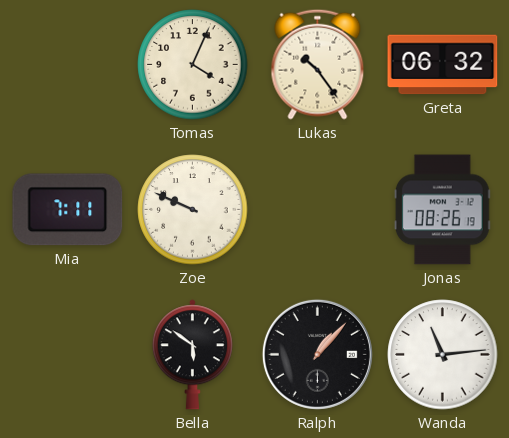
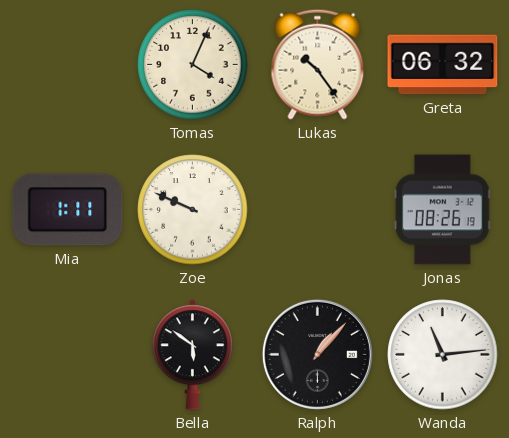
Mia: 7:11 -> 1:11 (68, 210)
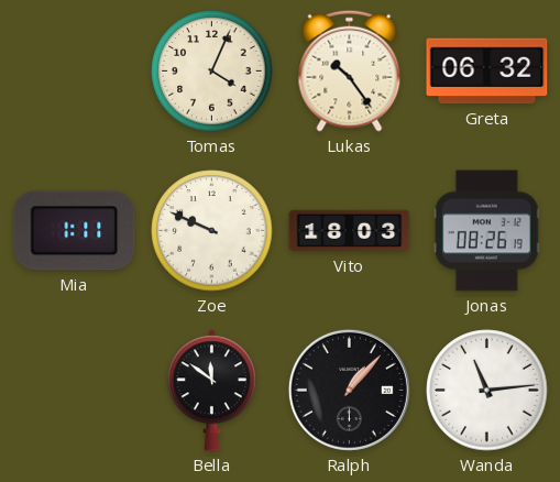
Vito: none -> 18:03 (350, 231)
Bella: 5:51 -> 11:51 (211, 391)
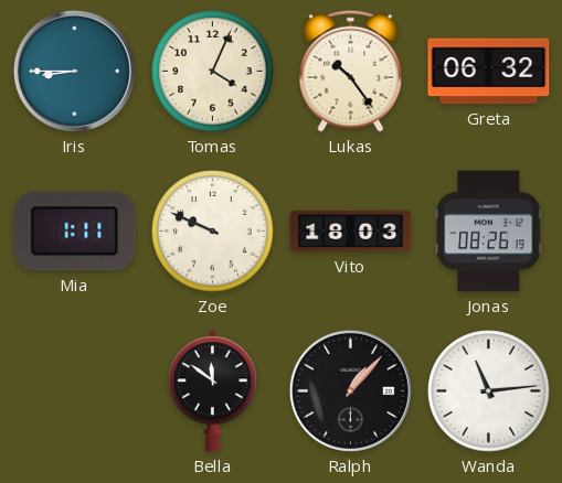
Iris: none -> 8:45 (74, 71)
